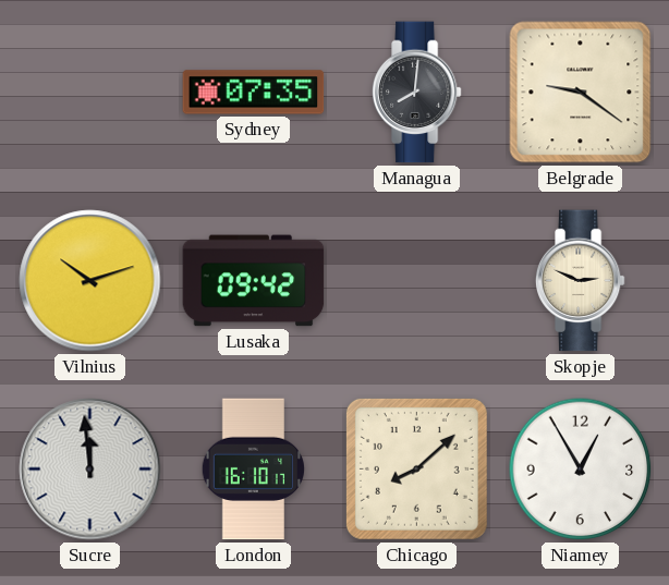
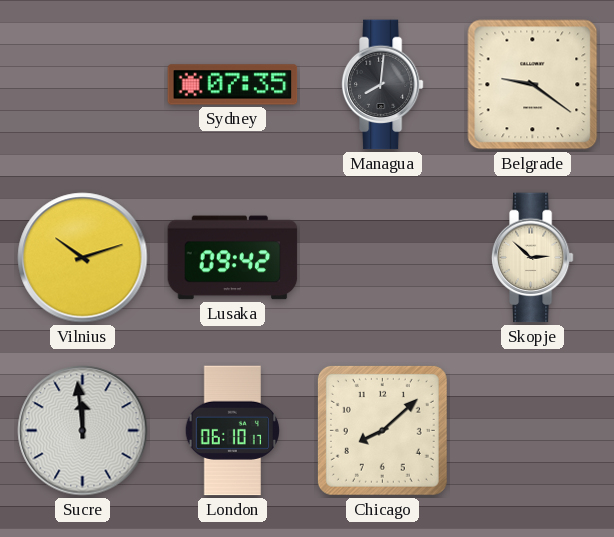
Skopje: 2:49 -> 2:52 (532, 258)
London: 16:10 -> 06:10 (232, 431)
Niamey: 12:55 -> none (581, 470)
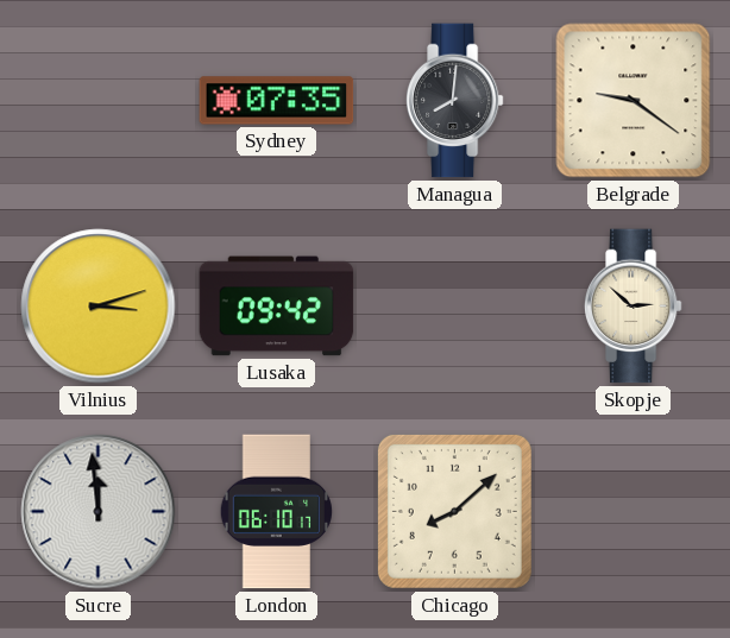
Vilnius: 10:12 -> 3:12 (99, 307)
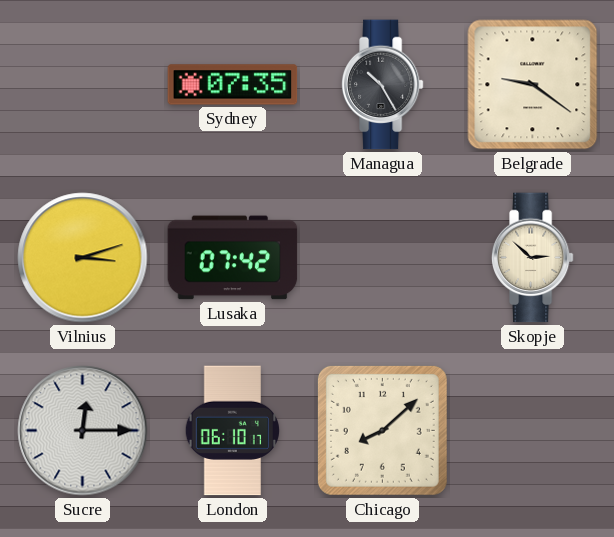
Managua: 8:01 -> 10:25 (382, 85)
Lusaka: 09:42 -> 07:42 (233, 258)
Sucre: 11:59 -> 12:15 (83, 431)
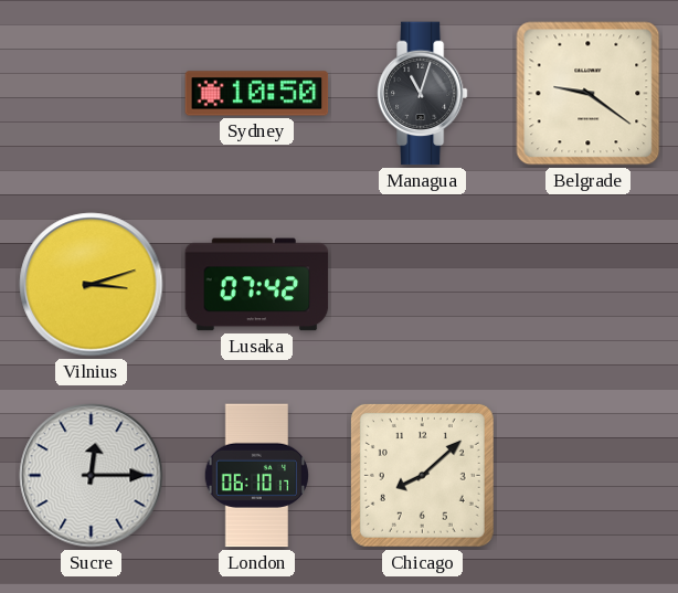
Sydney: 07:35 -> 10:50 (257, 94)
Managua: 10:25 -> 11:03 (422, 94)
Skopje: 2:52 -> none (532, 258)
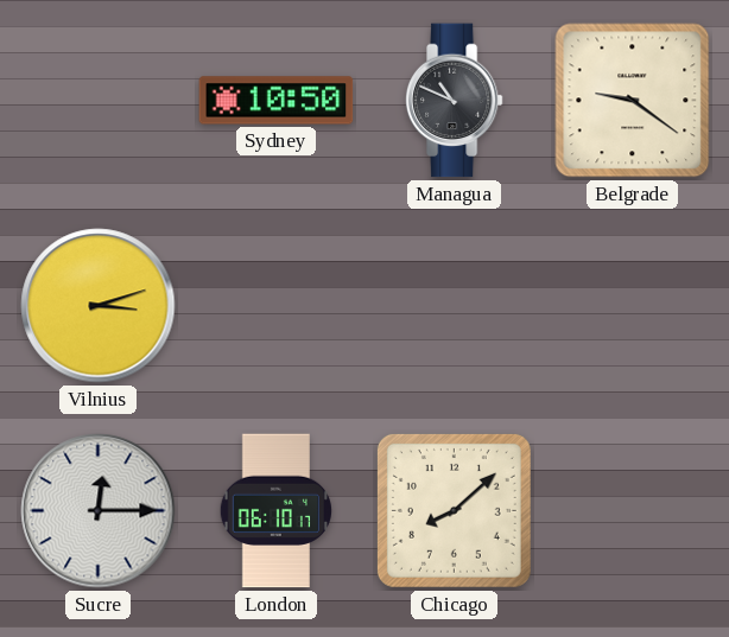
Managua: 11:03 -> 10:49 (454, 101)
Lusaka: 07:42 -> none (257, 285)
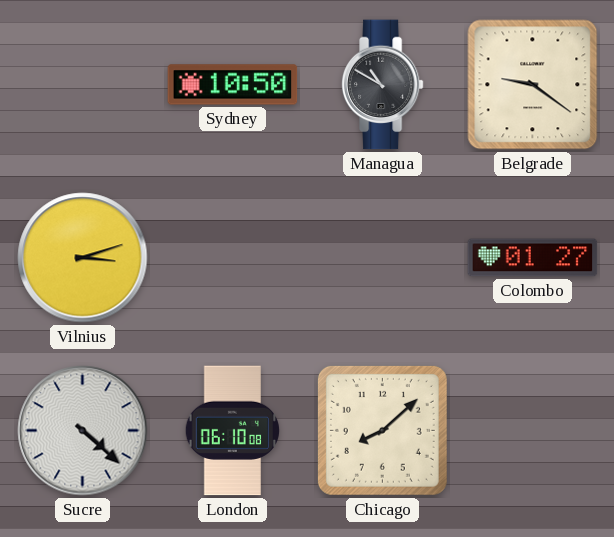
Managua: 10:49 -> 10:50 (382, 85)
Colombo: none -> 01:27 (533, 258)
Sucre: 12:15 -> 4:22 (83, 431)
London: 06:10:17 -> 06:10:08 (232, 431)
